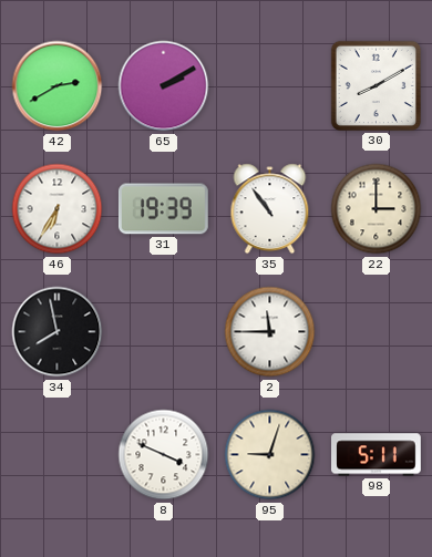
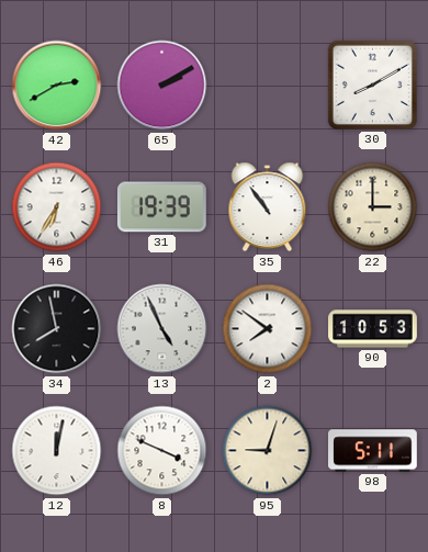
13: none -> 4:56 (162, 329)
2: 11:45 -> 7:51 (268, 329)
90: none -> 10:53 (373, 329)
12: none -> 12:02 (57, 451)
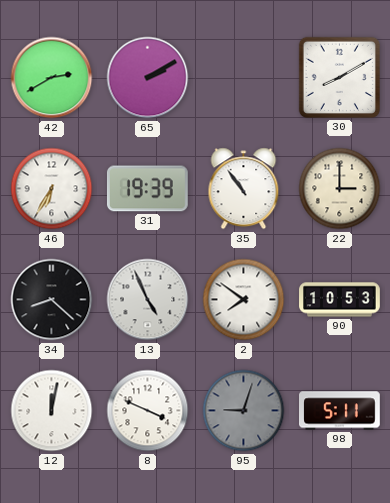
34: 7:58 -> 8:22 (52, 300)
95 dial: cream -> grey (244, 411)
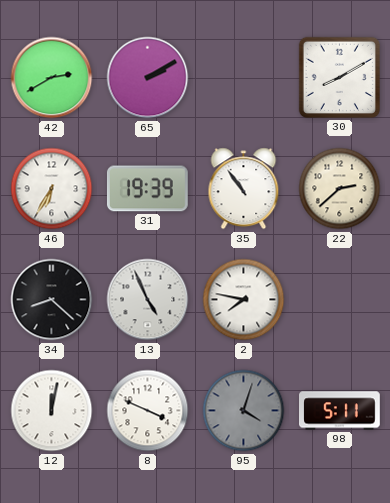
22: 3:00 -> 2:38 (340, 189)
2: 7:51 -> 7:47 (244, 300)
90: 10:53 -> none (340, 300)
95: 9:03 -> 4:03 (244, 411)
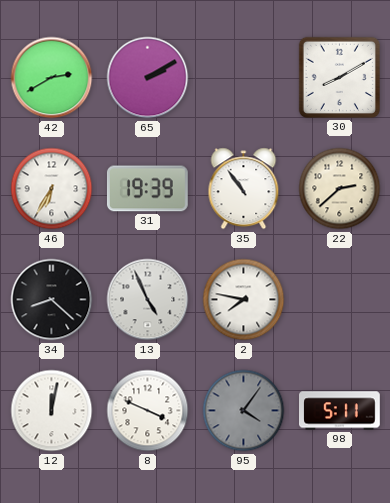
95: 4:03 -> 4:06 (244, 411)
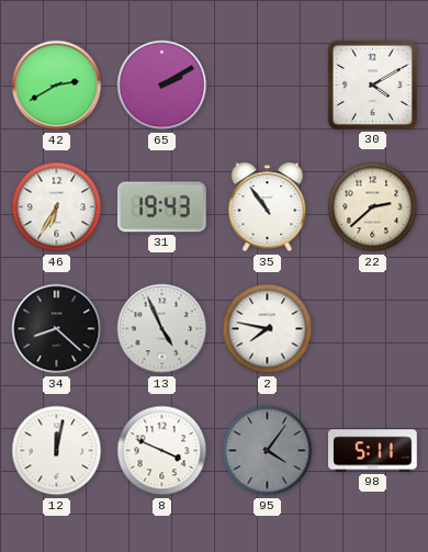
30: 8:10 -> 4:10 (372, 85)
31: 19:39 -> 19:43 (161, 207)
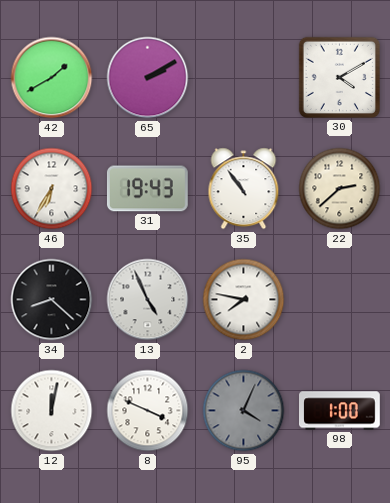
42: 2:40 -> 1:40 (52, 78)
95: 4:06 -> 4:04 (244, 411)
98: 5:11 -> 1:00 (340, 411)
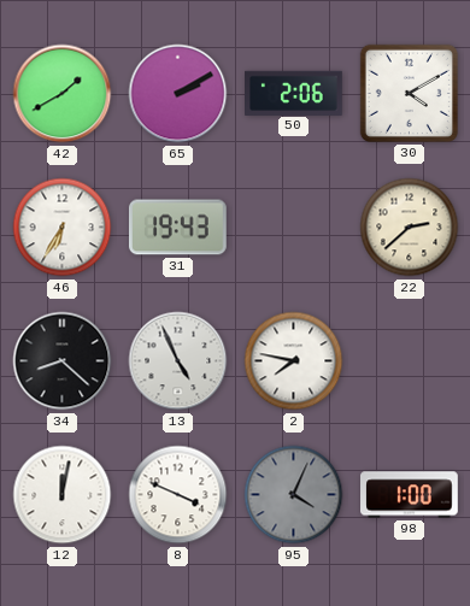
50: none -> 2:06 (294, 93)
35: 10:54 -> none (244, 189)
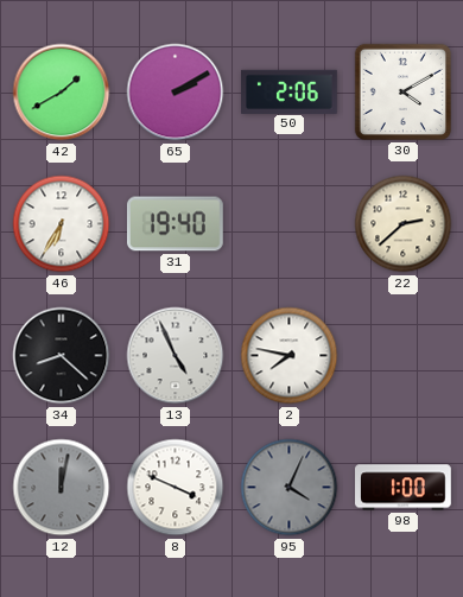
31: 19:43 -> 19:40 (175, 224)
12 dial: white -> grey (62, 488)
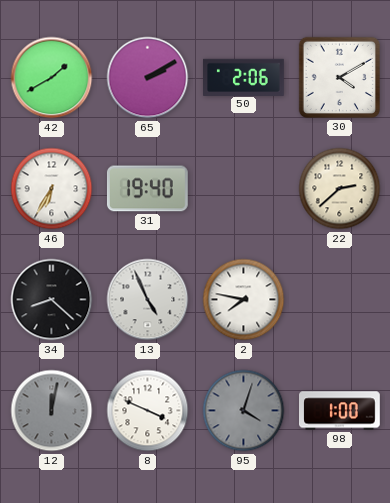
95: 4:04 -> 4:03 (244, 411)
